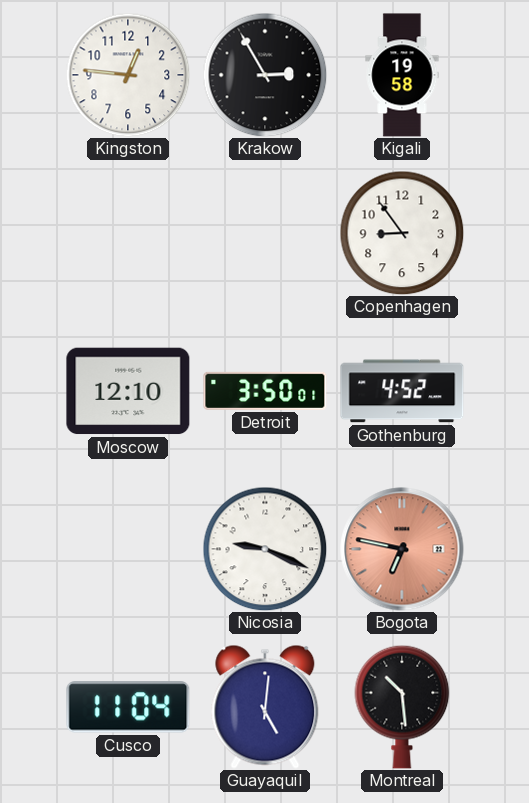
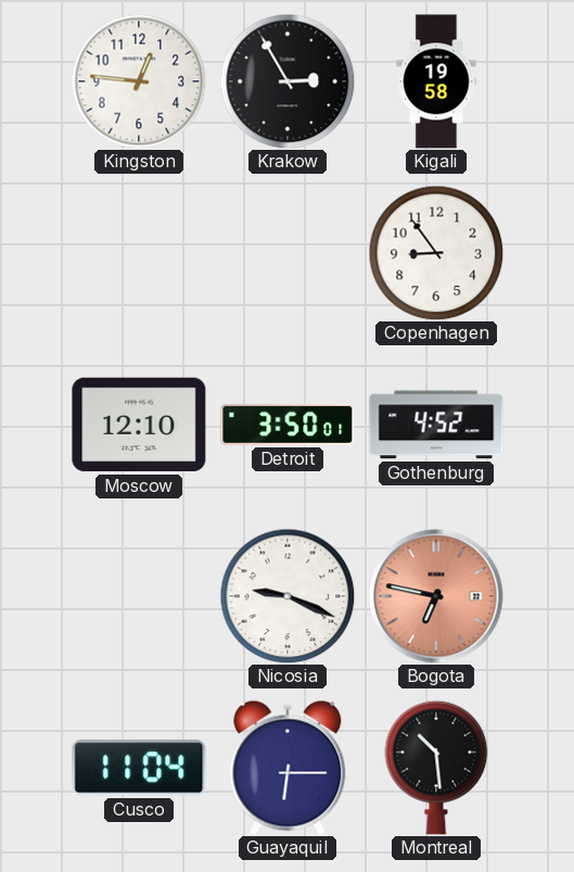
Guayaquil: 5:01 -> 6:15 (288, 768)
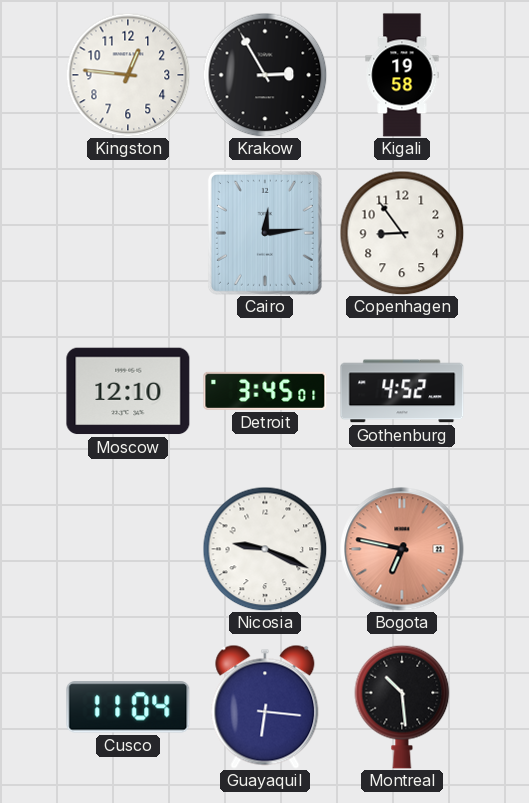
Cairo: none -> 12:14 (265, 233)
Detroit: 3:50 -> 3:45 (265, 391)
Guayaquil: 6:15 -> 6:16 (265, 707)
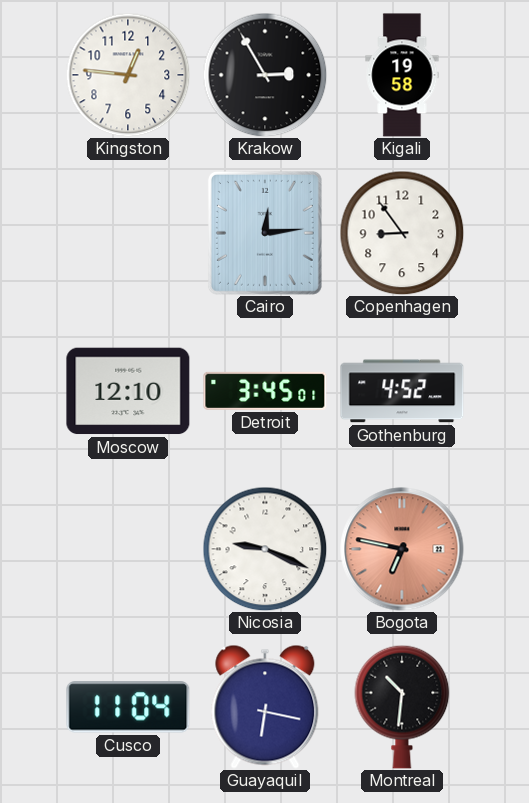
Guayaquil: 6:16 -> 6:17 (265, 707)
Montreal: 10:29 -> 10:31 (402, 707)
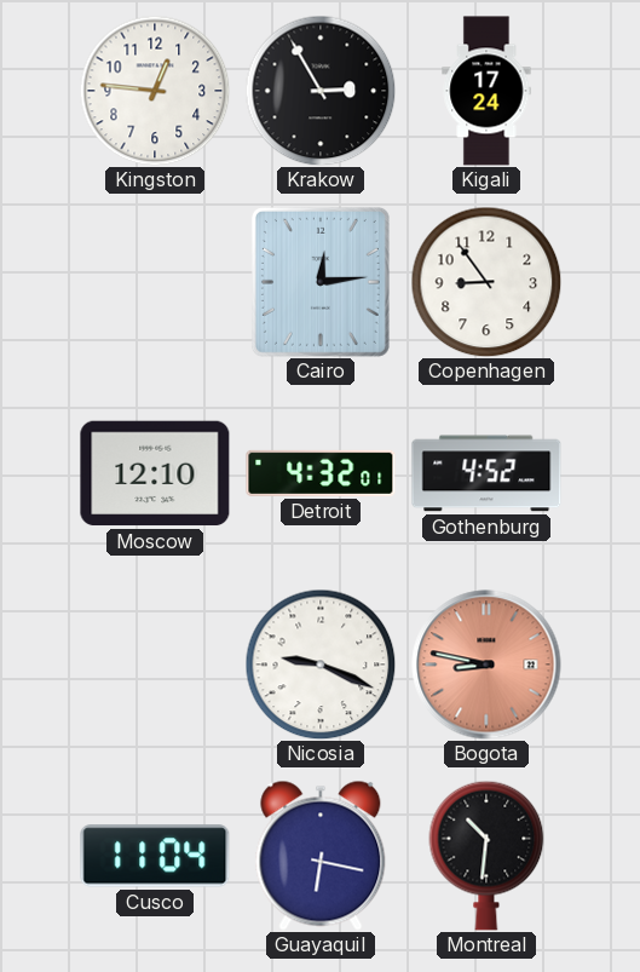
Kigali: 19:58 -> 17:24 (486, 91)
Detroit: 3:45 -> 4:32 (321, 473)
Bogota: 6:47 -> 8:47 (486, 665)
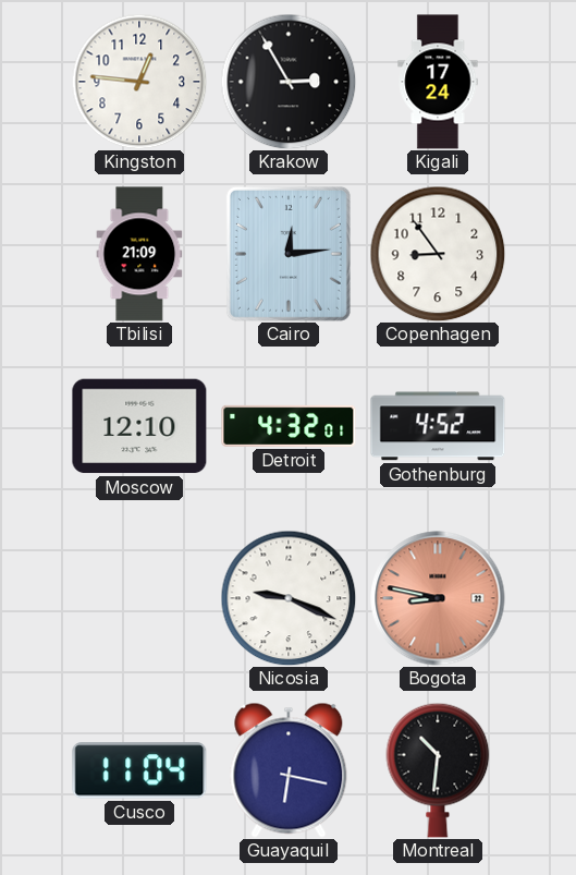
Tbilisi: none -> 21:09 (139, 254)
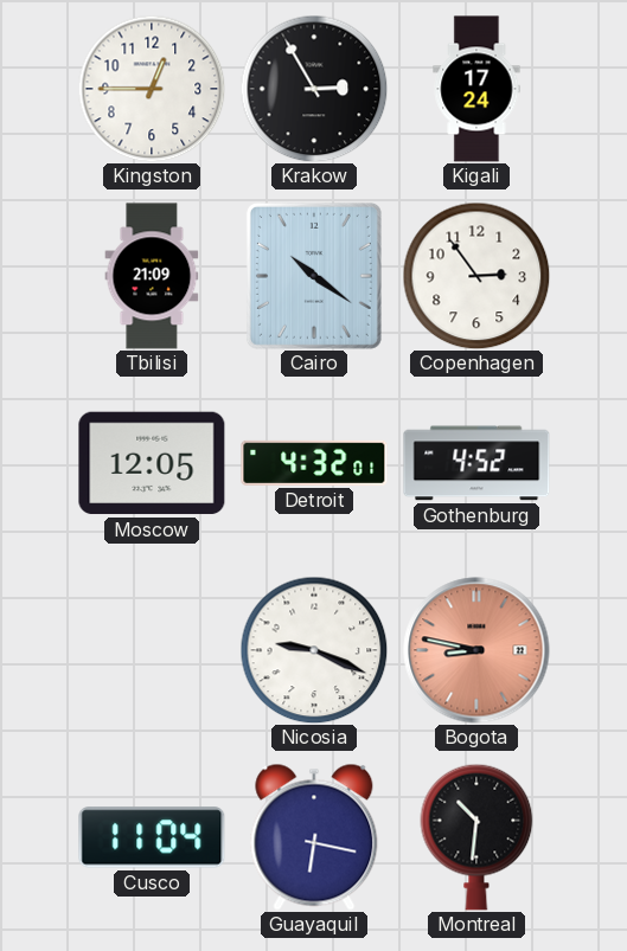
Kingston: 12:46 -> 12:45 (152, 89)
Cairo: 12:14 -> 10:21 (314, 276)
Copenhagen: 8:54 -> 2:54 (476, 276)
Moscow: 12:10 -> 12:05 (152, 463)
